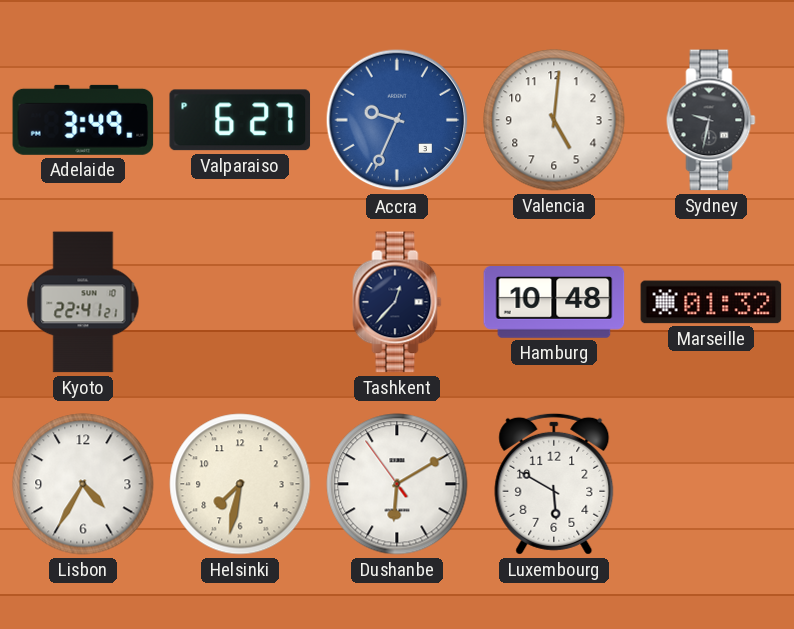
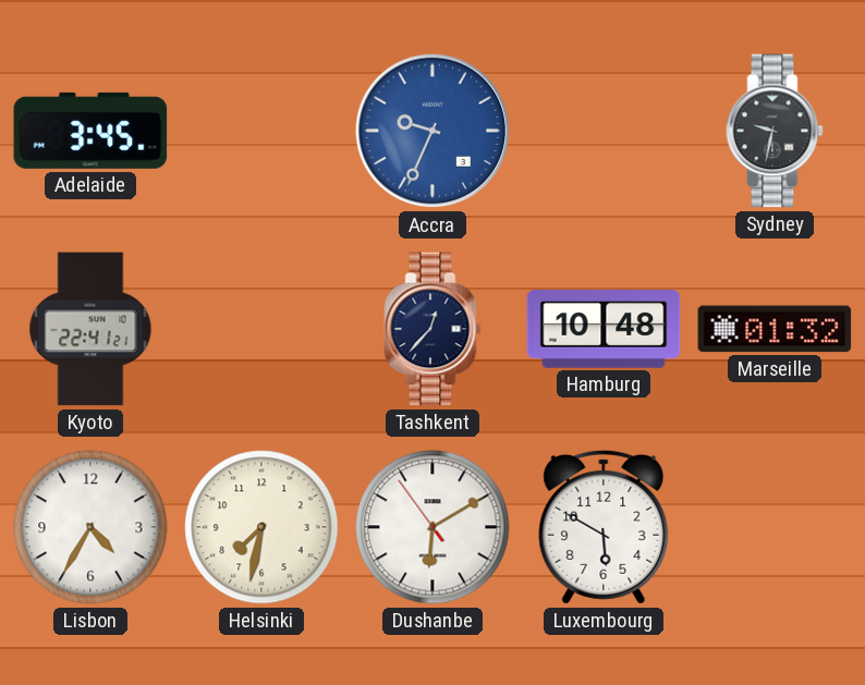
Adelaide: 3:49 -> 3:45 (90, 131)
Valparaiso: 6:27 -> none (240, 120)
Valencia: 5:01 -> none (554, 120)
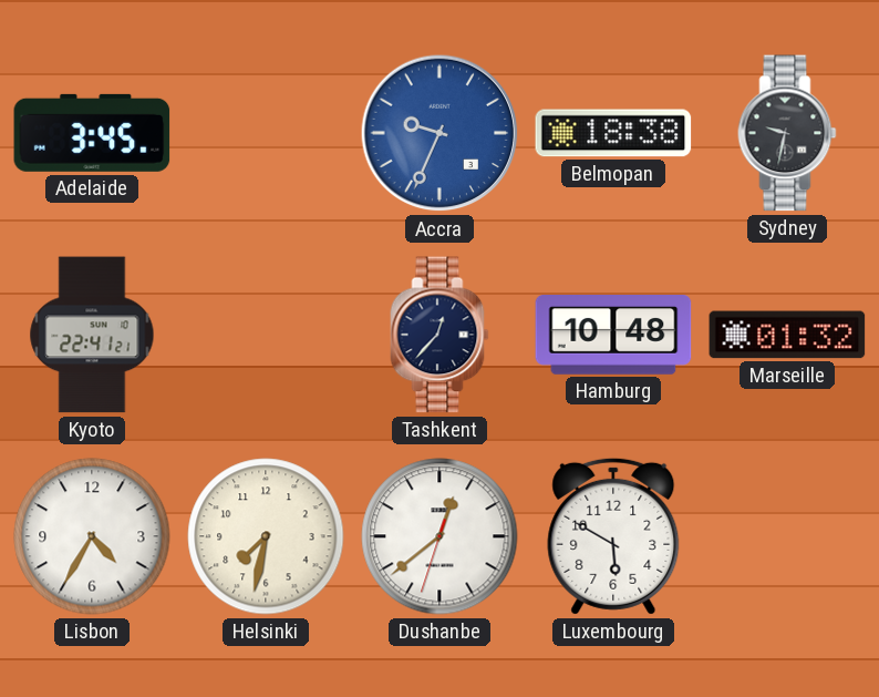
Belmopan: none -> 18:38 (613, 133)
Dushanbe: 6:09 -> 12:38 (439, 536)
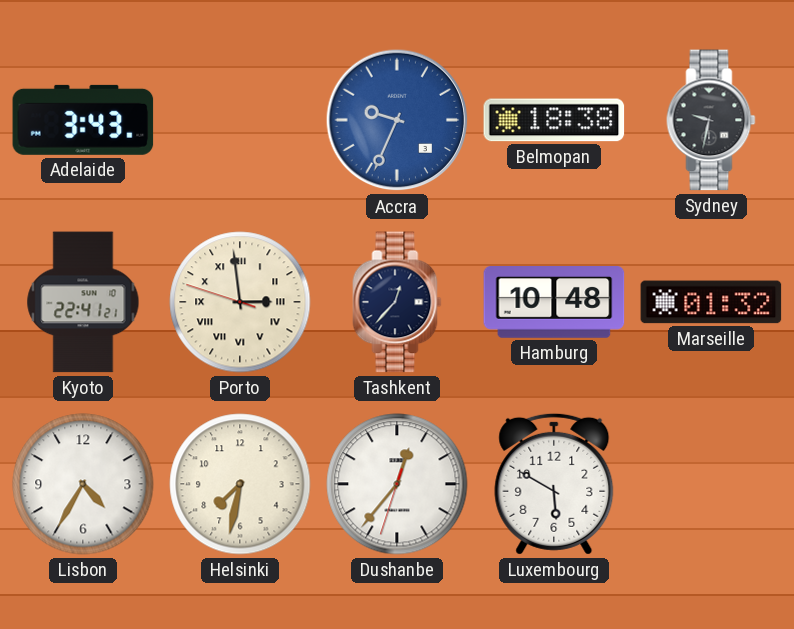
Adelaide: 3:45 -> 3:43 (83, 120)
Porto: none -> 2:58 (240, 302)
Dushanbe: 12:38 -> 12:36 (397, 484)
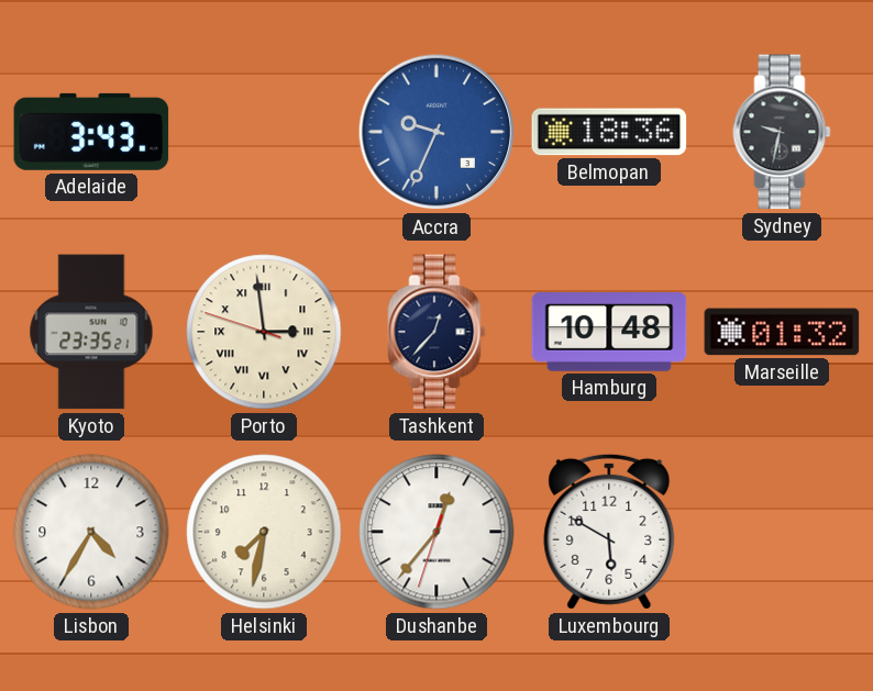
Belmopan: 18:38 -> 18:36 (609, 132)
Kyoto: 22:41 -> 23:35 (91, 332)
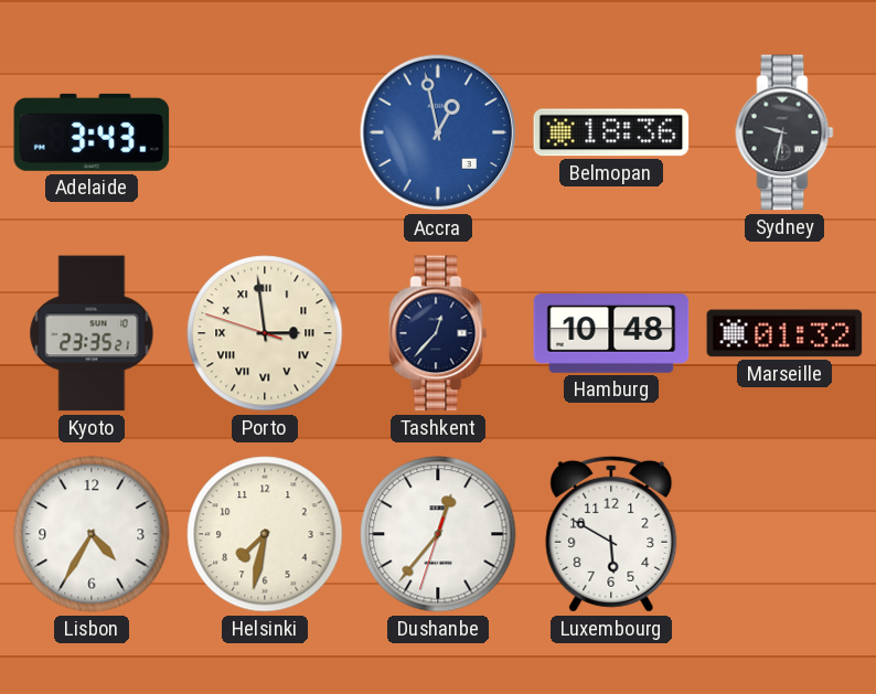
Accra: 9:34 -> 12:58 (438, 132)
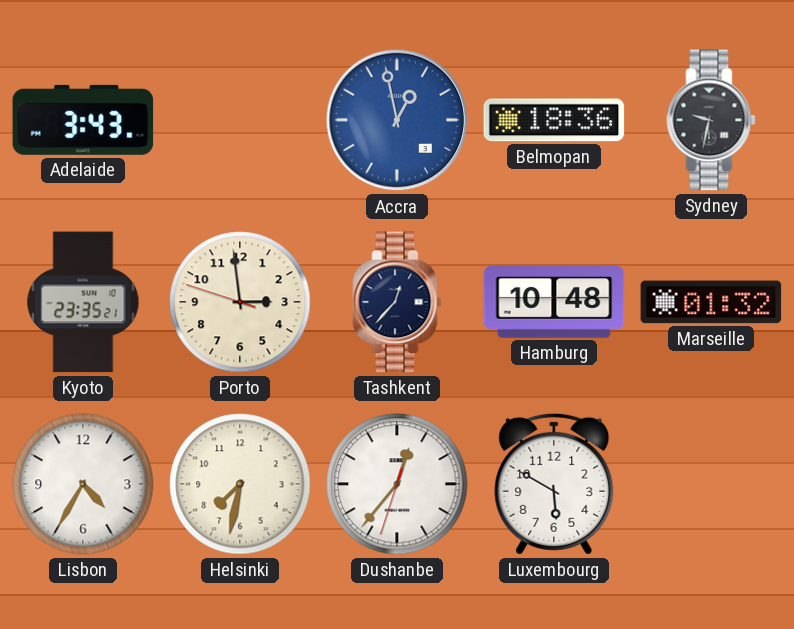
Porto numerals: Roman -> Arabic (240, 302)
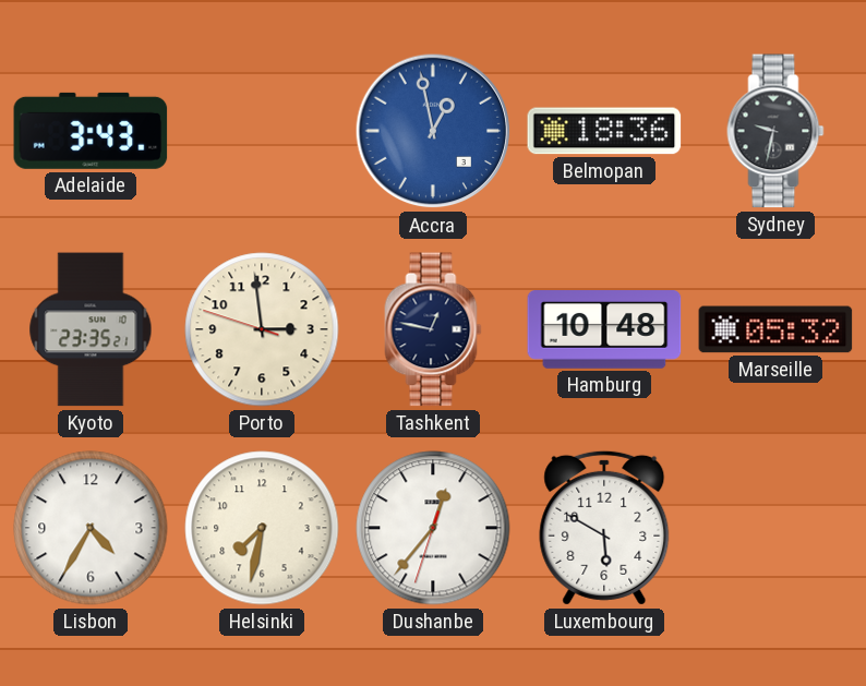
Tashkent: 12:37 -> 12:47 (433, 329)
Marseille: 01:32 -> 05:32 (775, 329)
